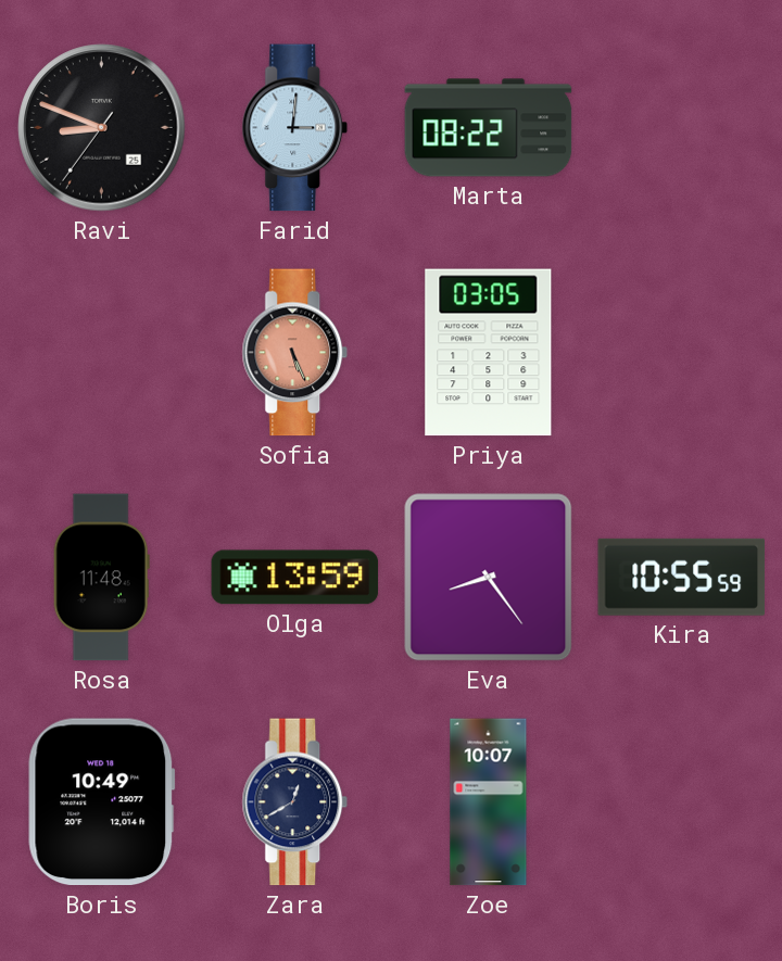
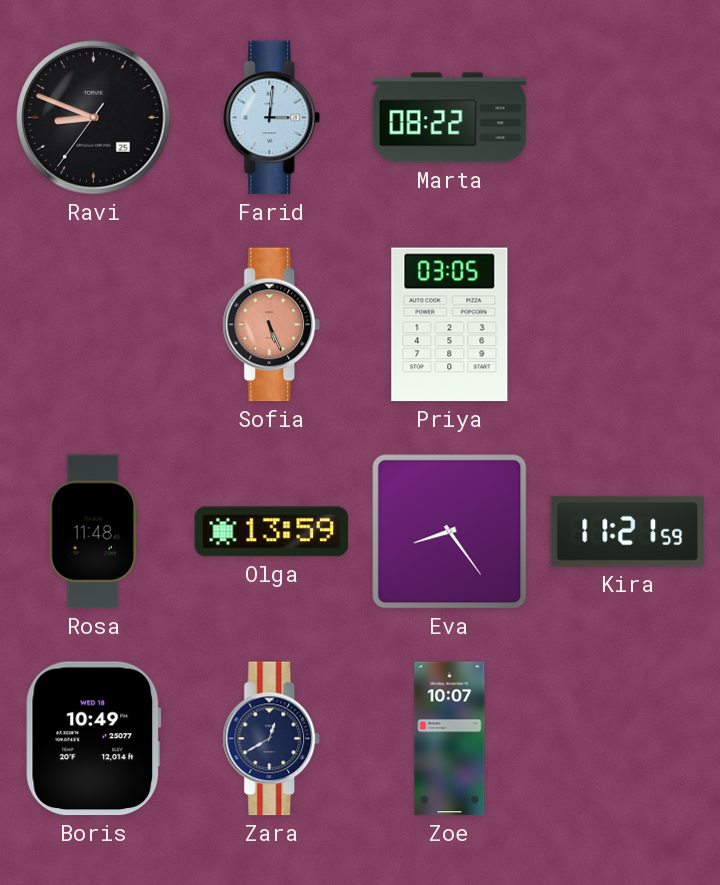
Kira: 10:55 -> 11:21 (627, 531)
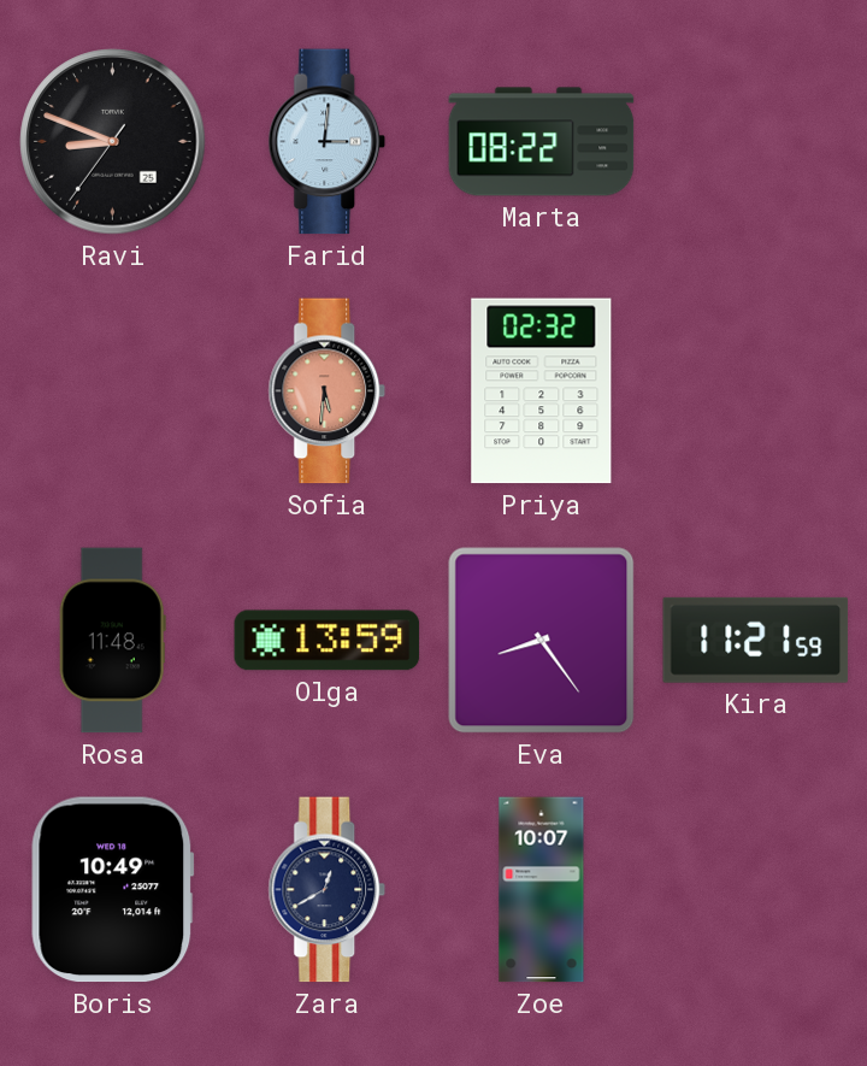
Sofia: 5:26 -> 5:31 (328, 391)
Priya: 03:05 -> 02:32 (542, 391)
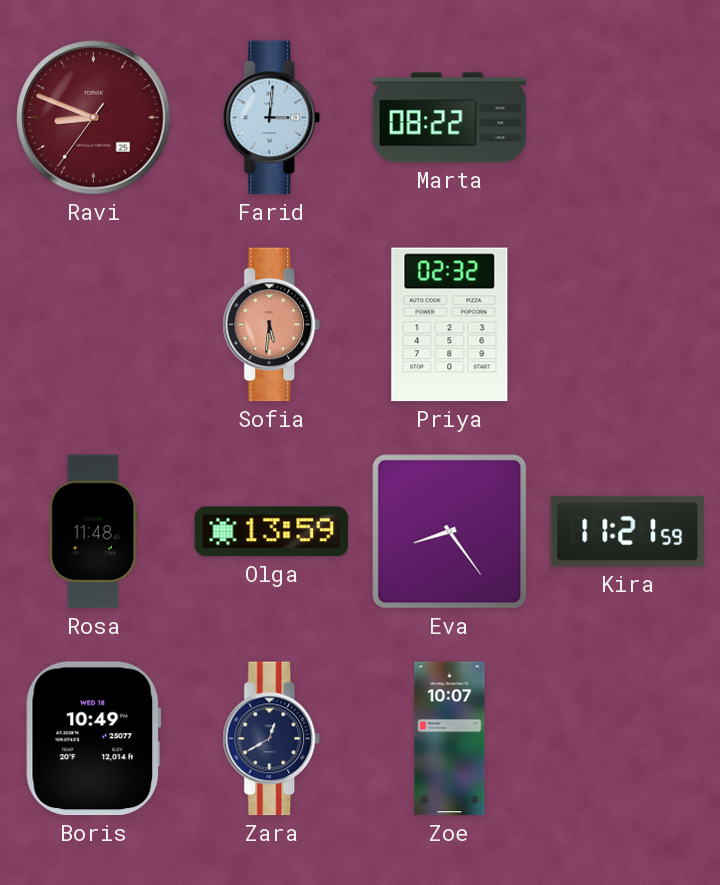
Ravi dial: black -> burgundy (94, 118)
